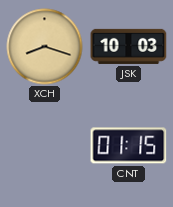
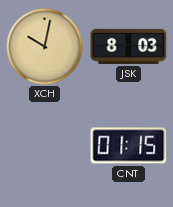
XCH: 8:18 -> 10:02 (45, 47)
JSK: 10:03 -> 8:03 (129, 46)
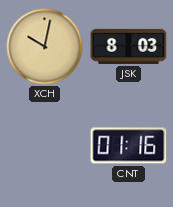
CNT: 01:15 -> 01:16 (129, 146)
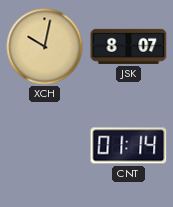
JSK: 8:03 -> 8:07 (129, 46)
CNT: 01:16 -> 01:14 (129, 146)
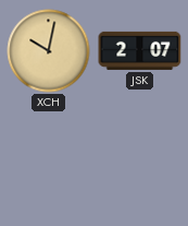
JSK: 8:07 -> 2:07 (140, 50)
CNT: 01:14 -> none (129, 146)
